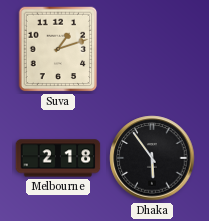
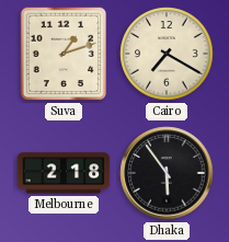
Cairo: none -> 7:20 (167, 54)
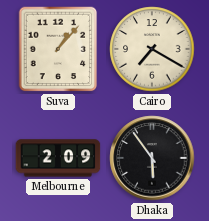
Suva: 1:12 -> 1:07 (58, 49)
Melbourne: 2:18 -> 2:09 (58, 158)
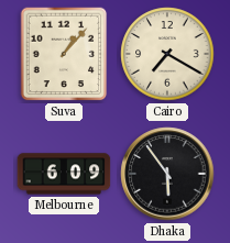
Melbourne: 2:09 -> 6:09 (64, 174)
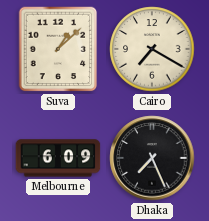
Suva: 1:07 -> 1:08 (58, 49)
Dhaka: 5:54 -> 7:26 (152, 158)
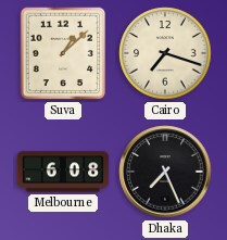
Cairo: 7:20 -> 7:18 (165, 53)
Melbourne: 6:09 -> 6:08 (63, 172)
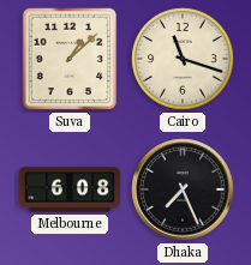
Cairo: 7:18 -> 11:18 (183, 59)
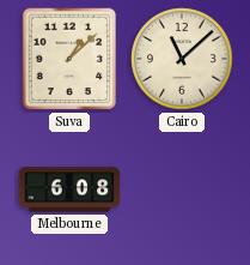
Cairo: 11:18 -> 11:08 (182, 59)
Dhaka: 7:26 -> none (183, 189)
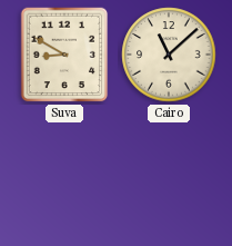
Suva: 1:08 -> 8:50 (64, 55)
Melbourne: 6:08 -> none (69, 189)
